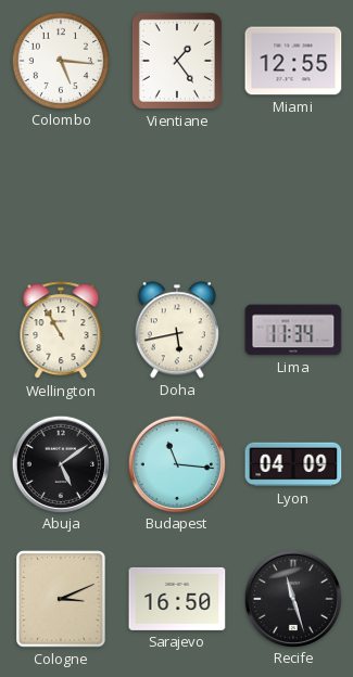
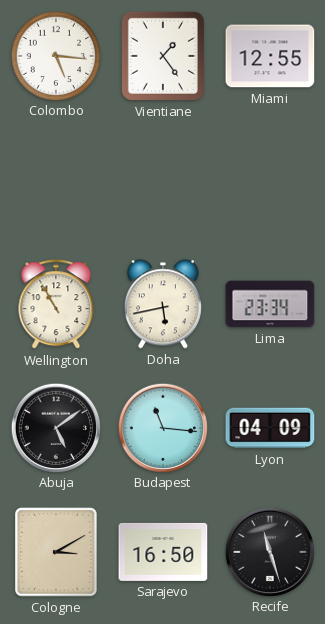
Lima: 11:34 -> 23:34 (270, 304)
Cologne: 3:11 -> 3:10 (56, 552)
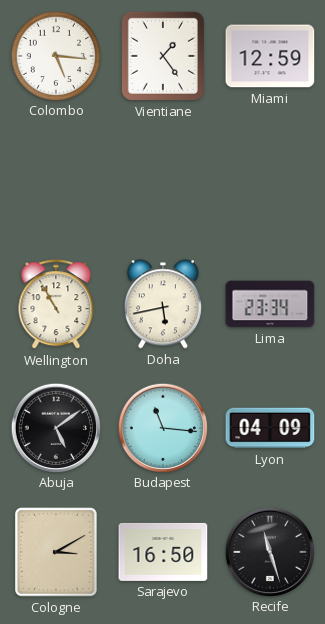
Miami: 12:55 -> 12:59 (270, 56)
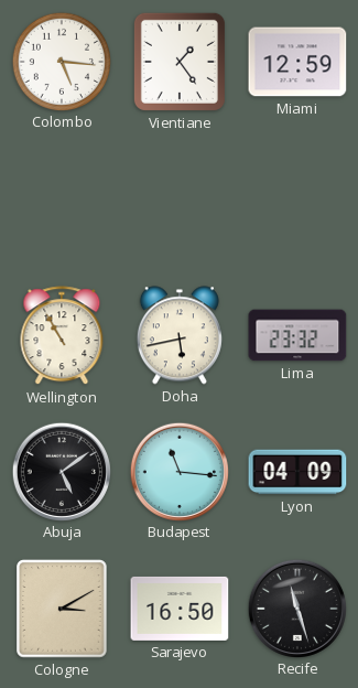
Lima: 23:34 -> 23:32 (297, 335)
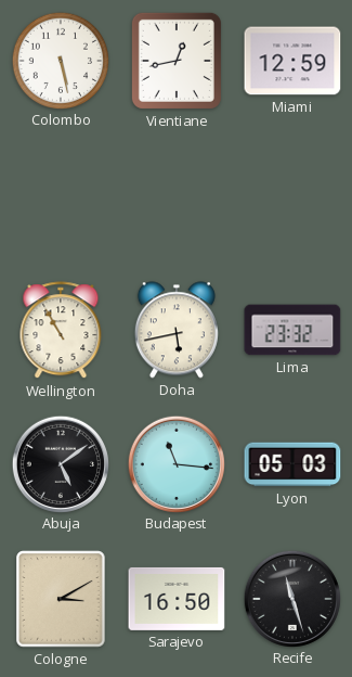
Colombo: 5:16 -> 5:28 (60, 60)
Vientiane: 1:24 -> 12:43 (177, 61)
Lyon: 04:09 -> 05:03 (292, 464)
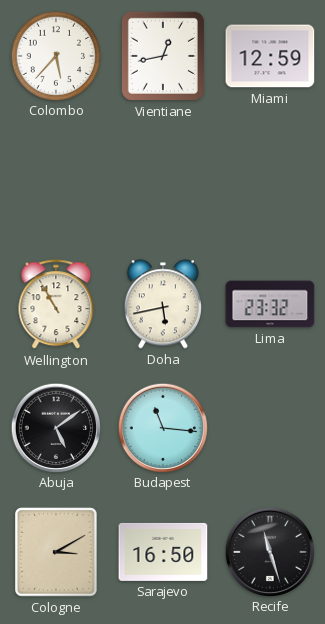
Colombo: 5:28 -> 5:37 (55, 55)
Lyon: 05:03 -> none (292, 464)
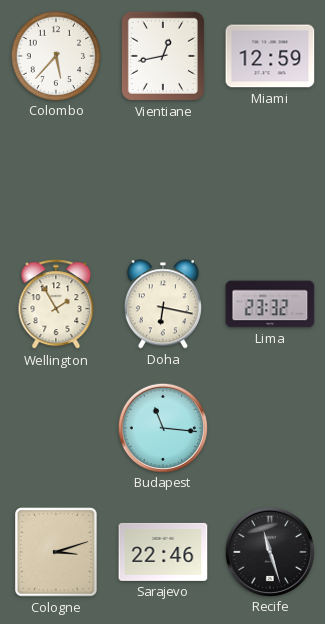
Wellington: 10:55 -> 1:55 (56, 305)
Doha: 5:43 -> 6:17 (163, 304)
Abuja: 5:09 -> none (55, 427)
Cologne: 3:10 -> 3:12 (56, 552)
Sarajevo: 16:50 -> 22:46 (163, 552)
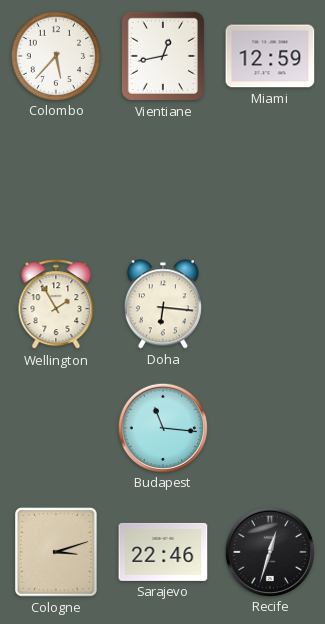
Doha: 6:17 -> 6:16 (163, 304)
Lima: 23:32 -> none (270, 304)
Recife: 11:27 -> 12:33 (269, 551)
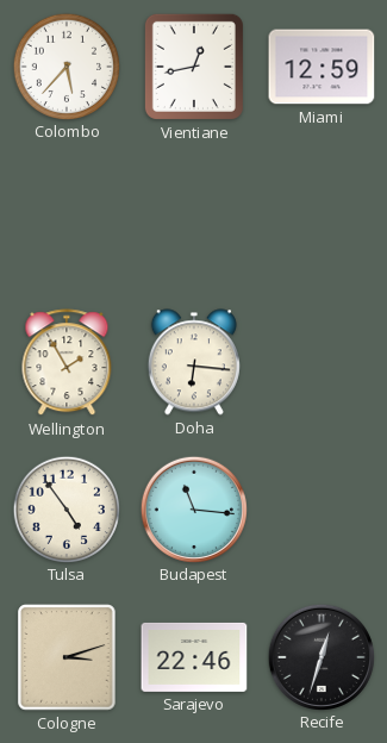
Tulsa: none -> 4:54 (65, 508)
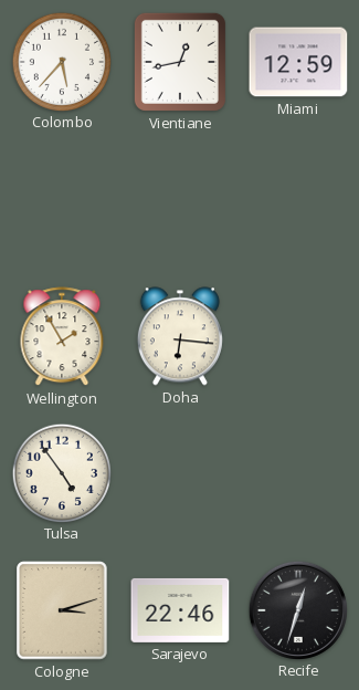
Budapest: 11:16 -> none (193, 508)
